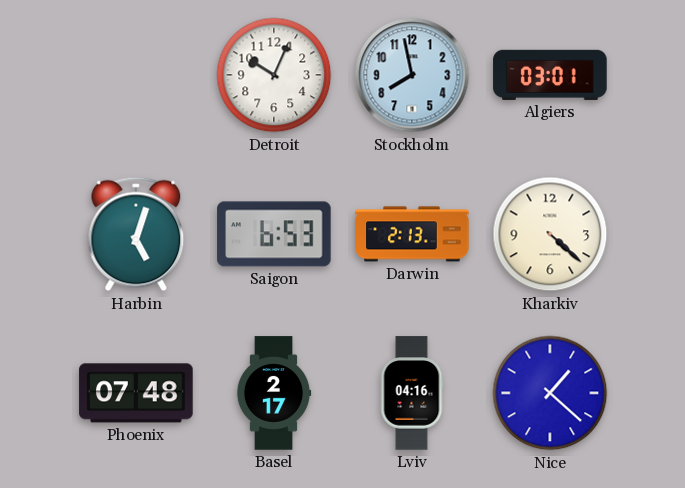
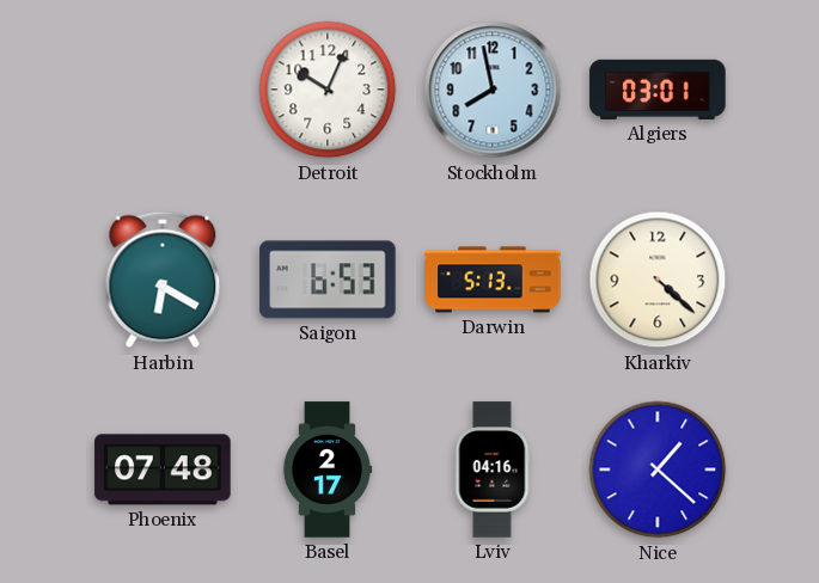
Harbin: 5:03 -> 6:20 (163, 280)
Darwin: 2:13 -> 5:13 (493, 280)
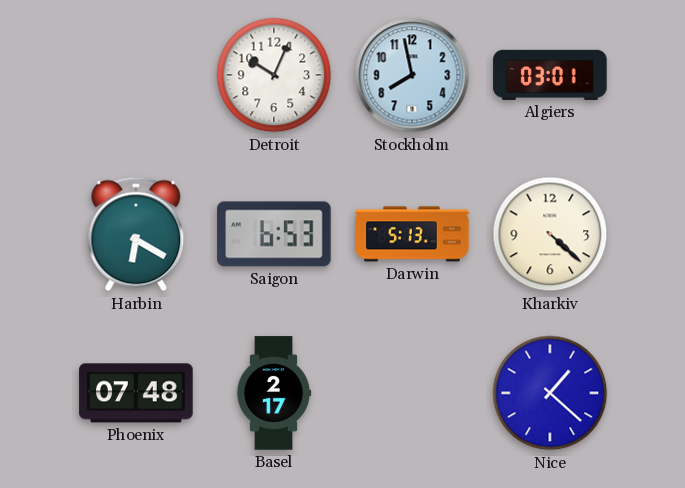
Lviv: 04:16 -> none (493, 470)
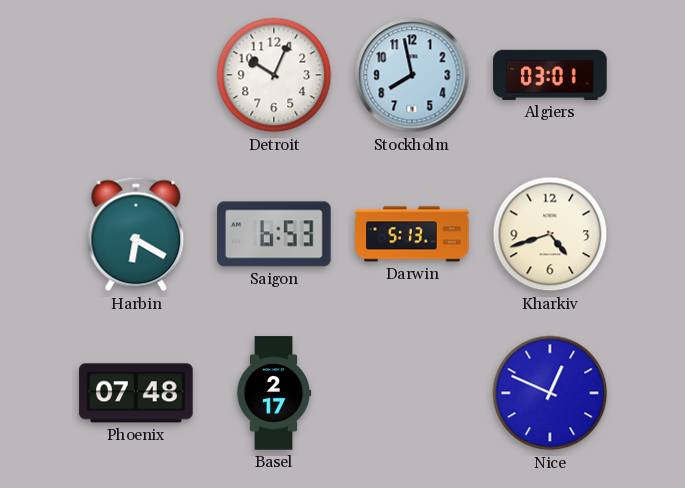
Kharkiv: 4:22 -> 4:42 (550, 234)
Nice: 1:22 -> 12:49 (550, 393)
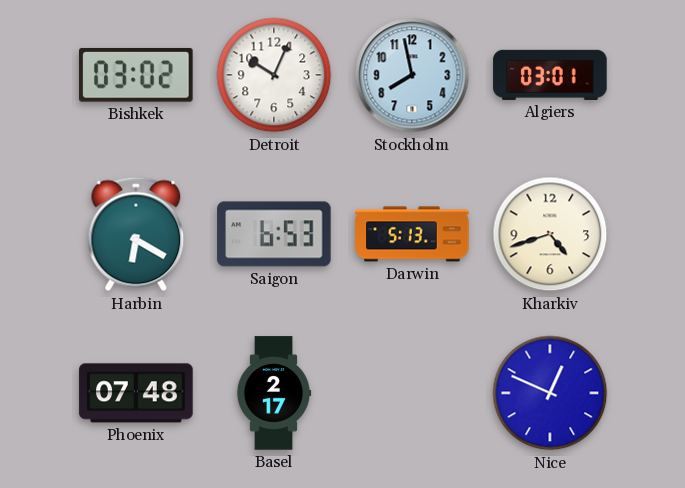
Bishkek: none -> 03:02 (137, 75)
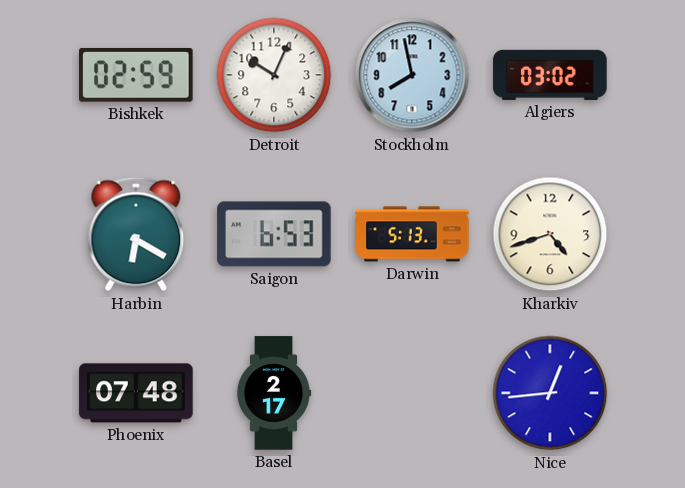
Bishkek: 03:02 -> 02:59 (137, 75)
Algiers: 03:01 -> 03:02 (550, 75)
Nice: 12:49 -> 12:44 (550, 393)
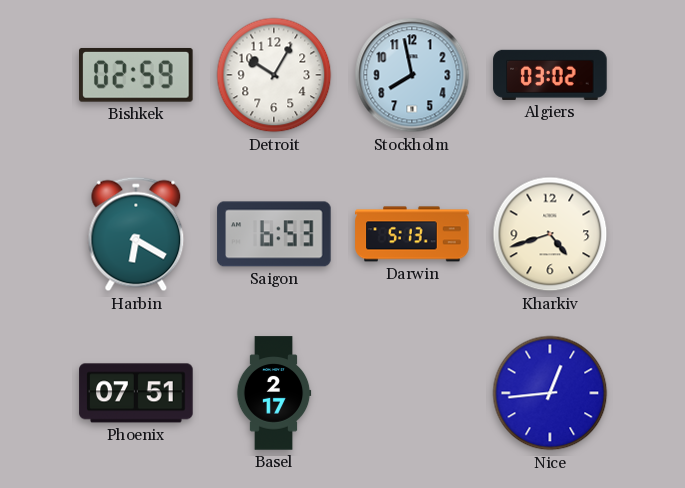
Detroit: 10:04 -> 10:05 (274, 75)
Phoenix: 07:48 -> 07:51 (136, 393)
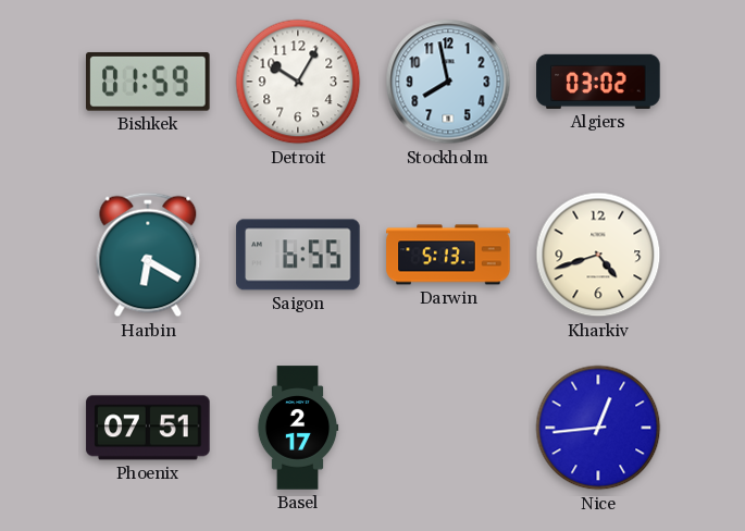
Bishkek: 02:59 -> 01:59 (149, 82)
Saigon: 6:53 -> 6:55 (298, 255)
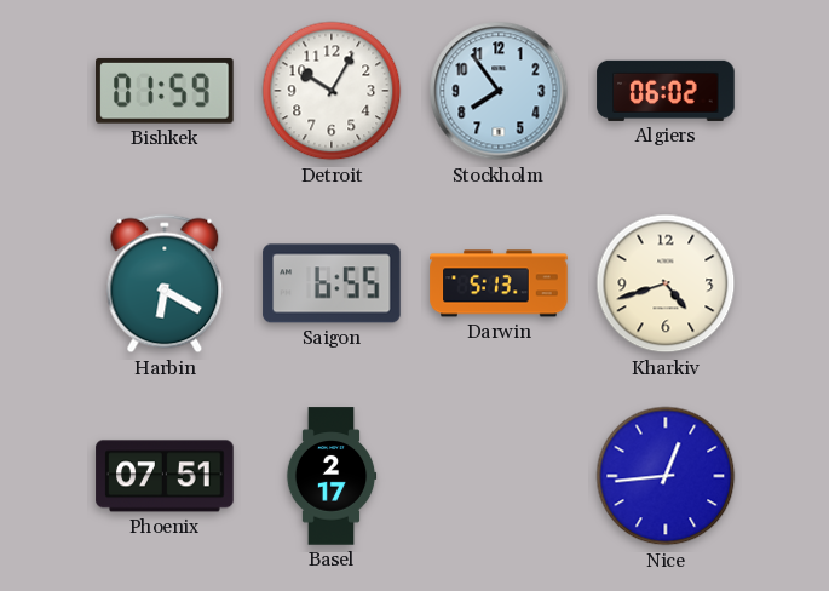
Stockholm: 7:58 -> 7:54 (499, 91)
Algiers: 03:02 -> 06:02 (666, 91)
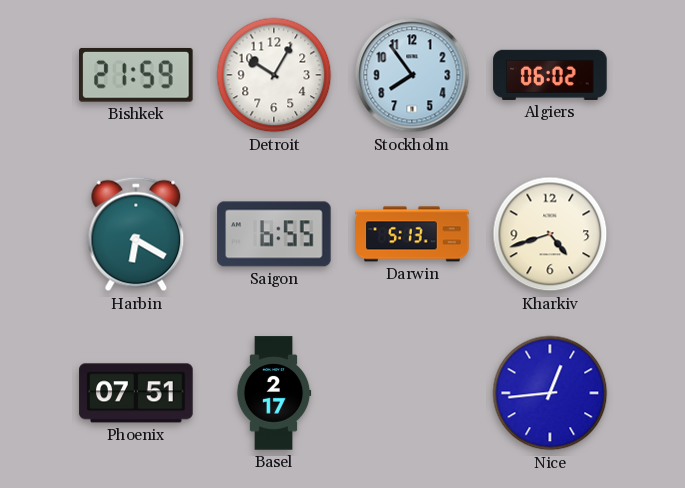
Bishkek: 01:59 -> 21:59 (137, 75)
